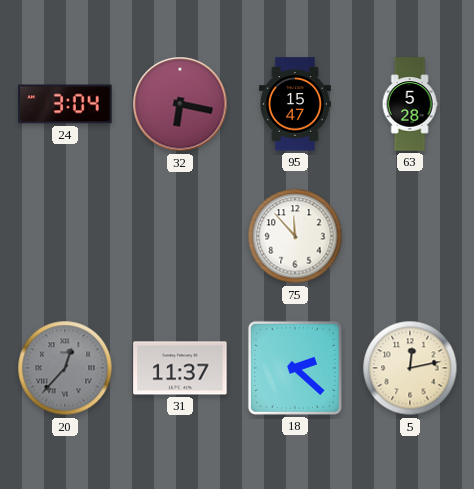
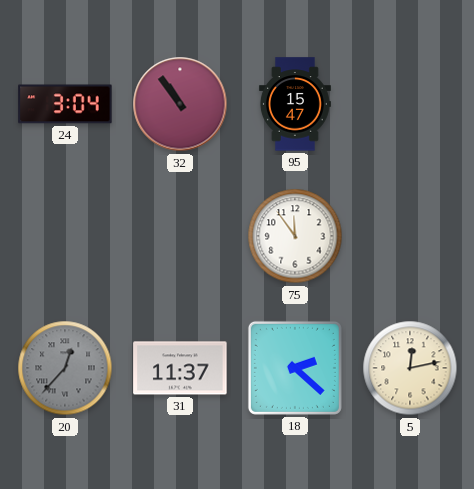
32: 6:17 -> 10:54 (180, 104)
63: 5:28 -> none (410, 104)
75: 11:53 -> 11:54 (295, 236)
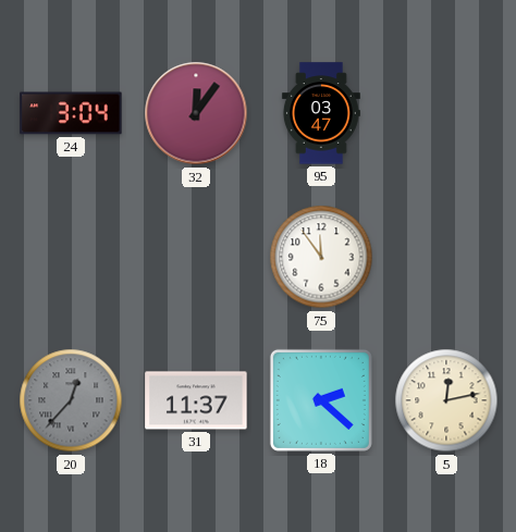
32: 10:54 -> 12:06 (196, 113)
95: 15:47 -> 03:47 (321, 113)
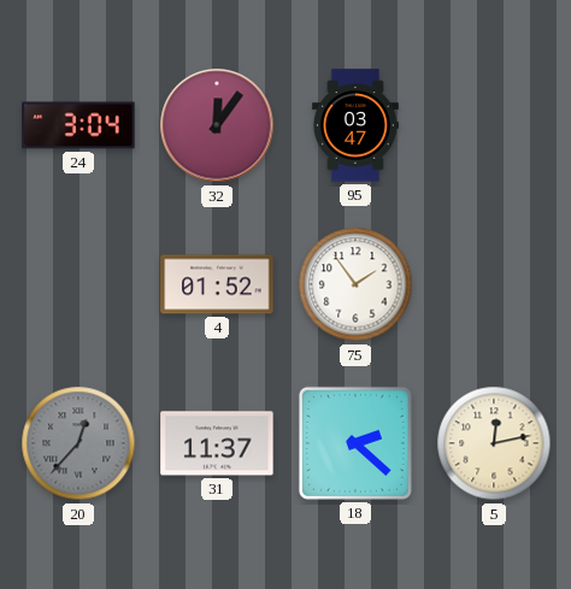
4: none -> 01:52 (217, 284)
75: 11:54 -> 1:54 (355, 284)
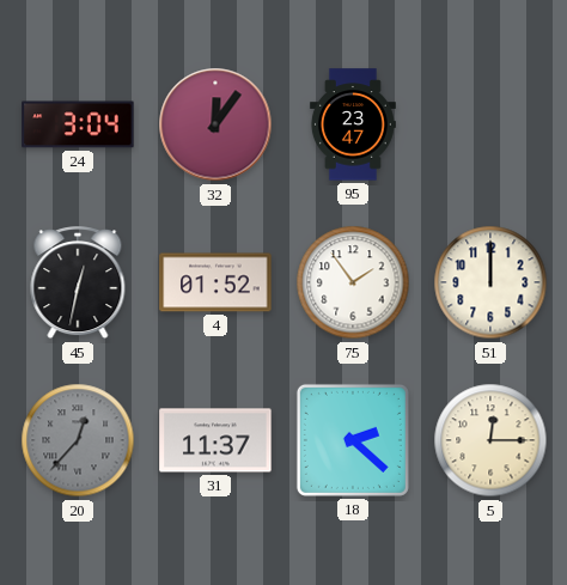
95: 03:47 -> 23:47 (353, 124)
45: none -> 12:32 (78, 284)
51: none -> 12:00 (490, 282)
5: 12:13 -> 12:15 (490, 440)
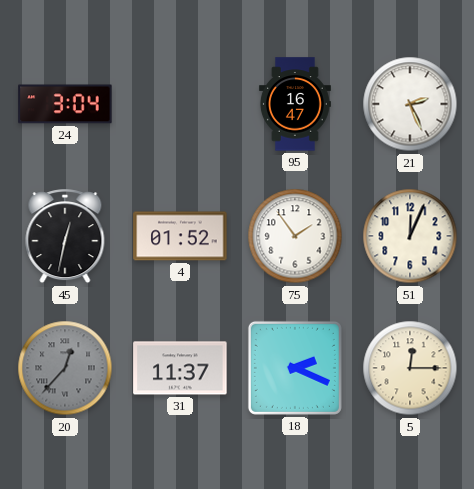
32: 12:06 -> none (215, 124)
95: 23:47 -> 16:47 (295, 104)
21: none -> 2:26 (410, 104)
51: 12:00 -> 12:04 (410, 236)
18: 2:22 -> 2:19 (295, 368)
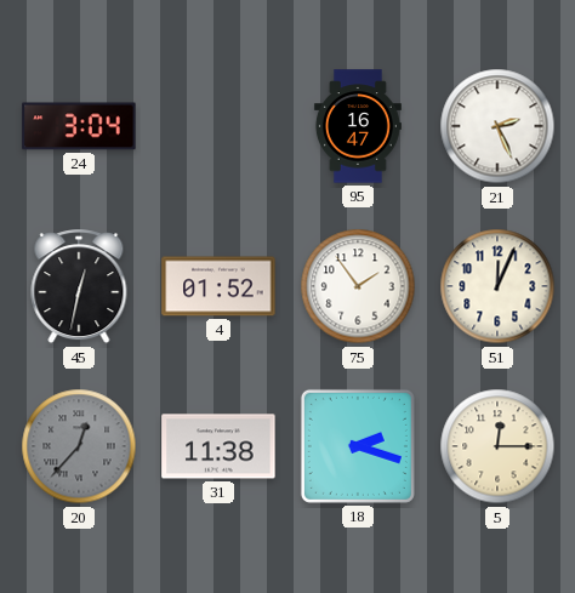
31: 11:37 -> 11:38 (218, 446)
18: 2:19 -> 2:18 (358, 446)
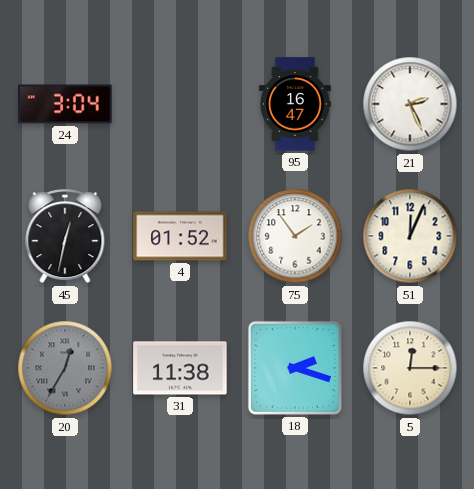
20: 12:37 -> 12:35 (65, 368)
